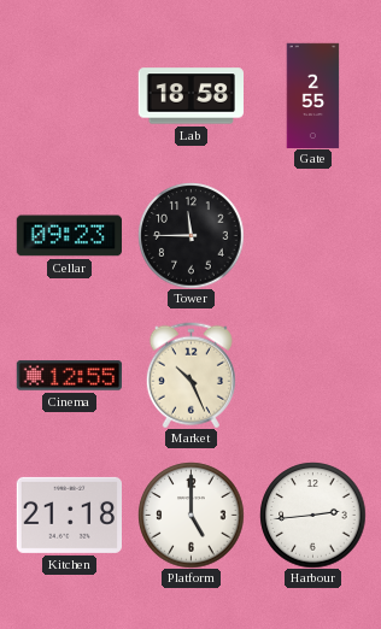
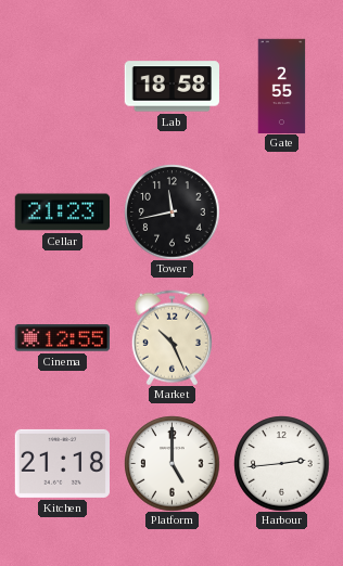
Cellar: 09:23 -> 21:23 (62, 213)
Tower: 11:45 -> 11:43 (171, 211)
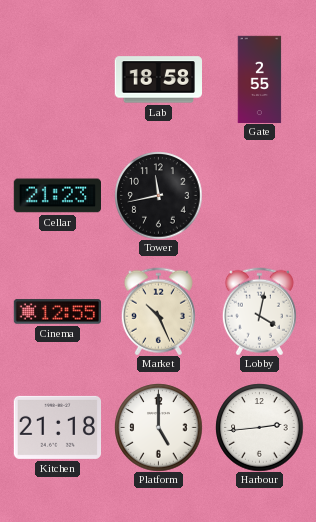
Lobby: none -> 4:02 (259, 311)
